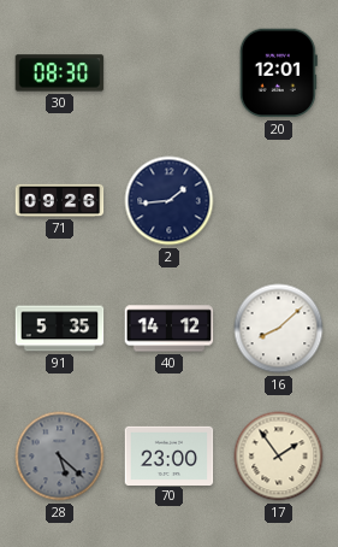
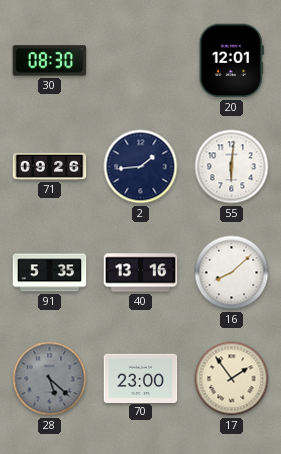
55: none -> 6:01 (232, 167)
40: 14:12 -> 13:16 (141, 273)
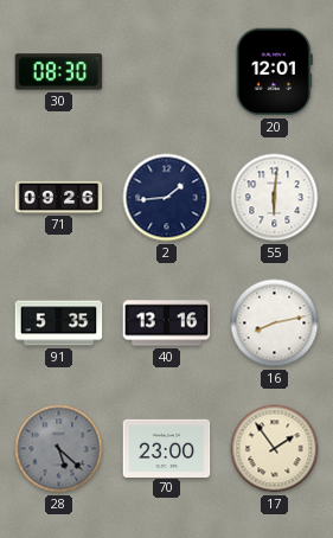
16: 8:08 -> 8:13 (275, 324)
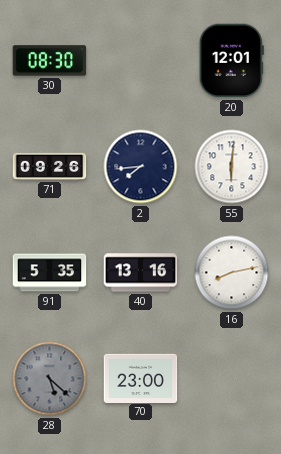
2: 1:44 -> 7:44 (141, 167)
17: 1:54 -> none (275, 449)
